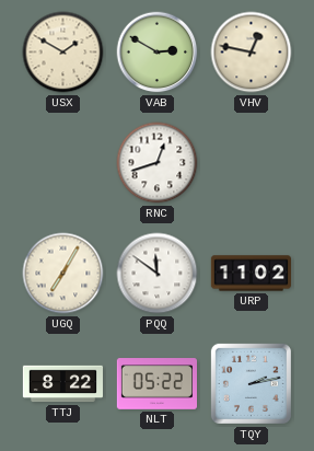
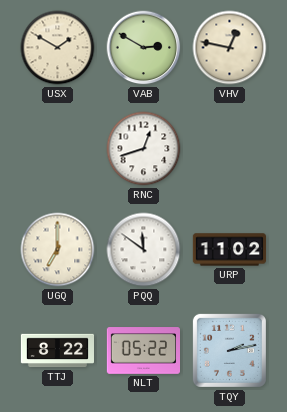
UGQ: 7:05 -> 7:00 (58, 250)
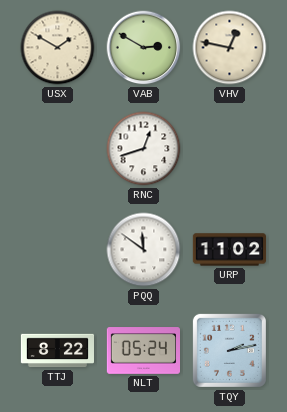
UGQ: 7:00 -> none (58, 250)
NLT: 05:22 -> 05:24 (143, 351)
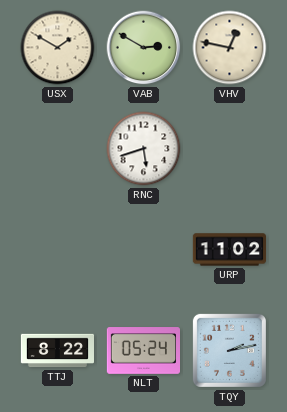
RNC: 12:42 -> 5:42 (144, 149)
PQQ: 11:51 -> none (144, 250)
